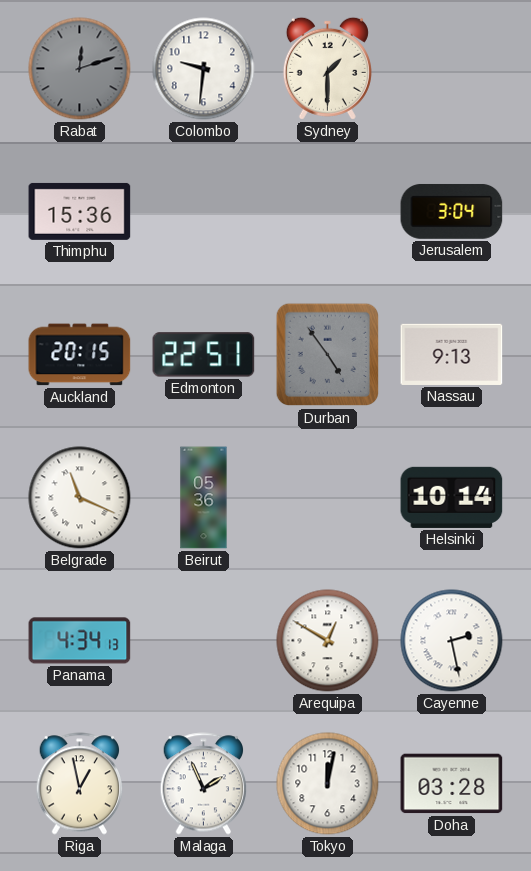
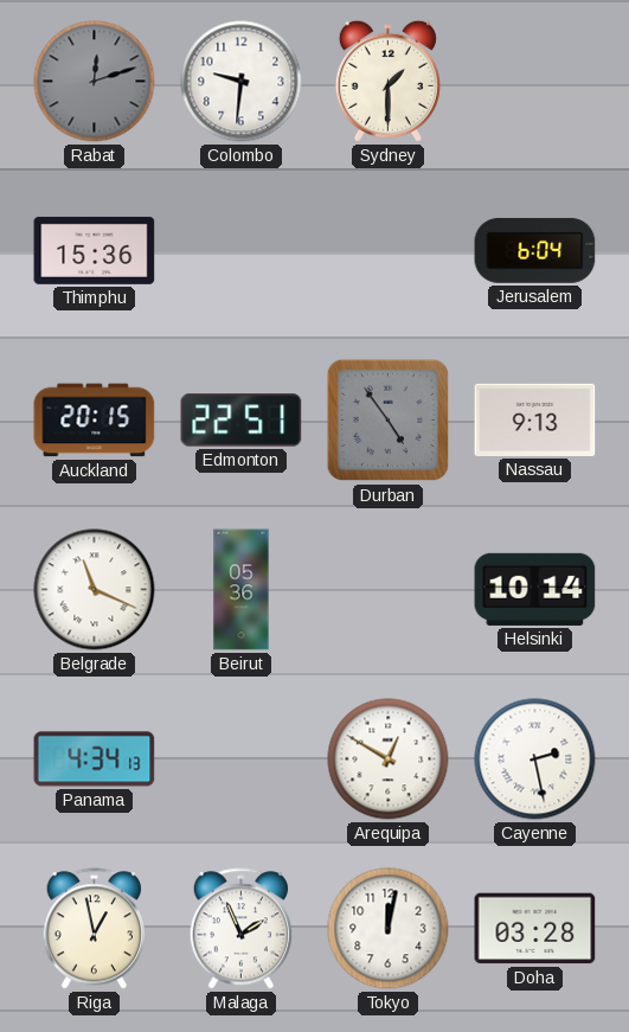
Jerusalem: 3:04 -> 6:04 (535, 250)
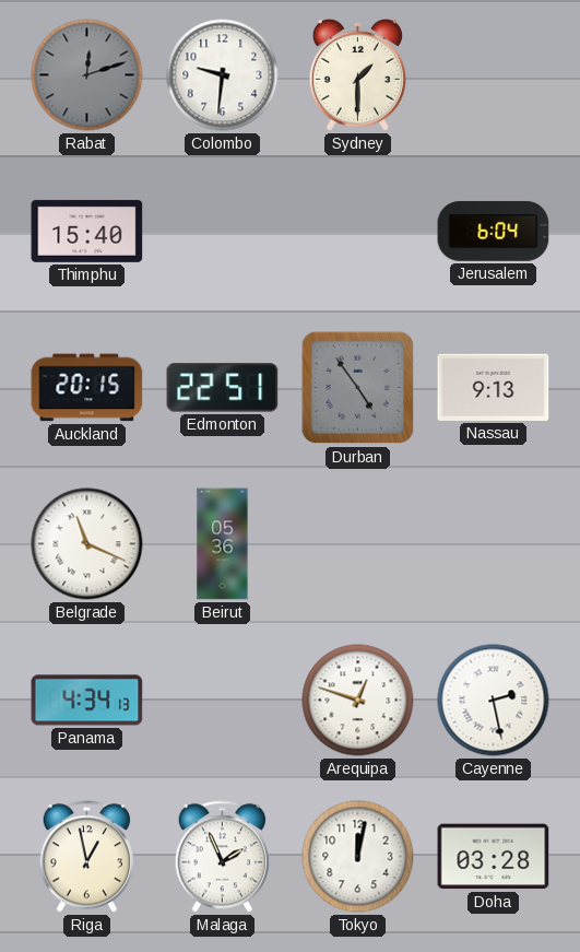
Thimphu: 15:36 -> 15:40 (87, 231)
Helsinki: 10:14 -> none (535, 589)
Arequipa: 12:50 -> 12:48 (358, 701)
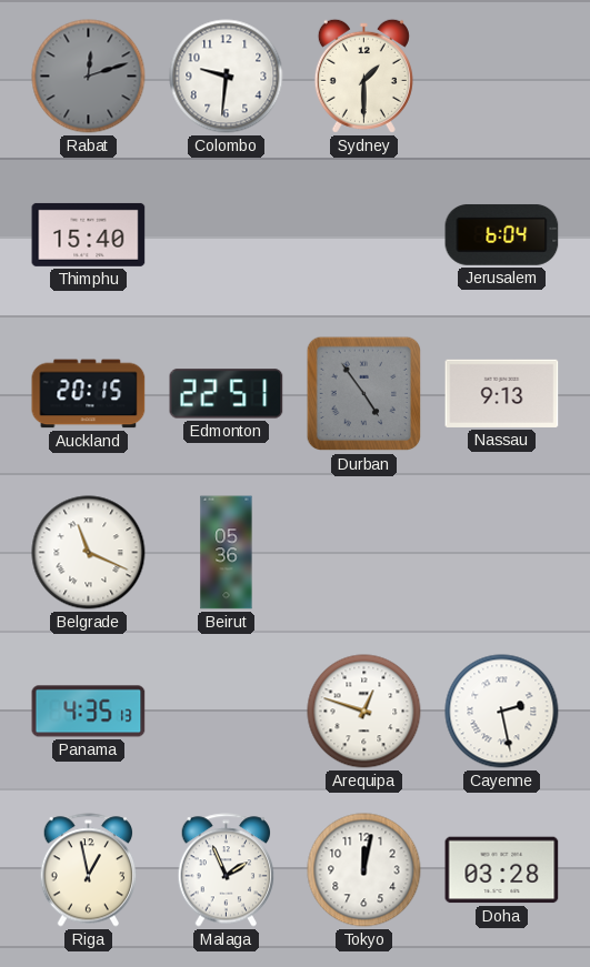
Panama: 4:34 -> 4:35 (89, 712)
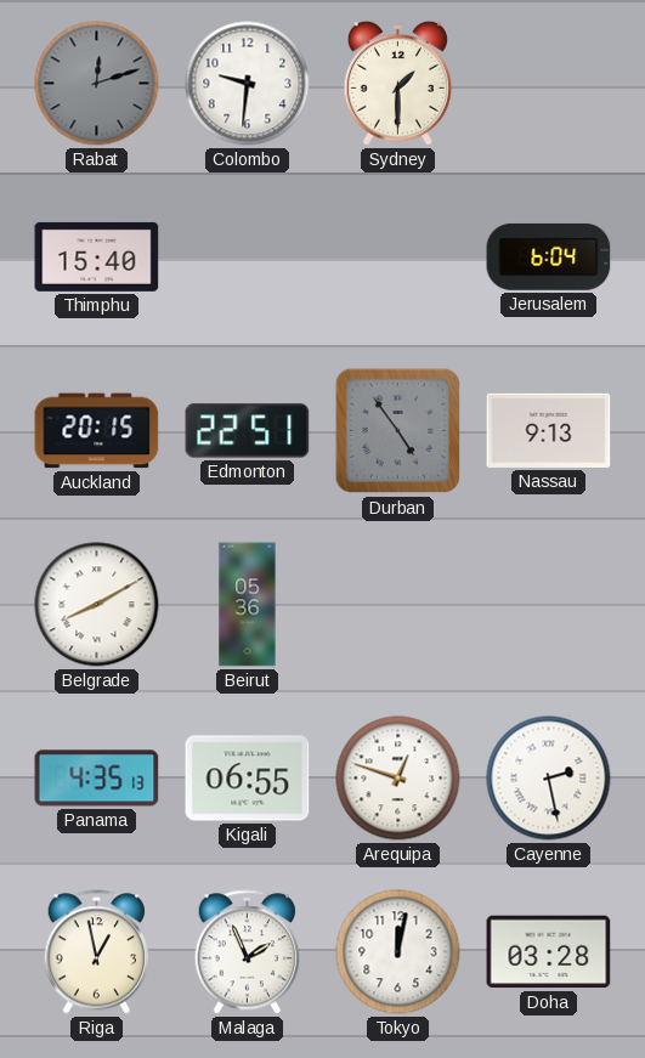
Belgrade: 11:19 -> 8:10 (97, 605)
Kigali: none -> 06:55 (248, 779)
